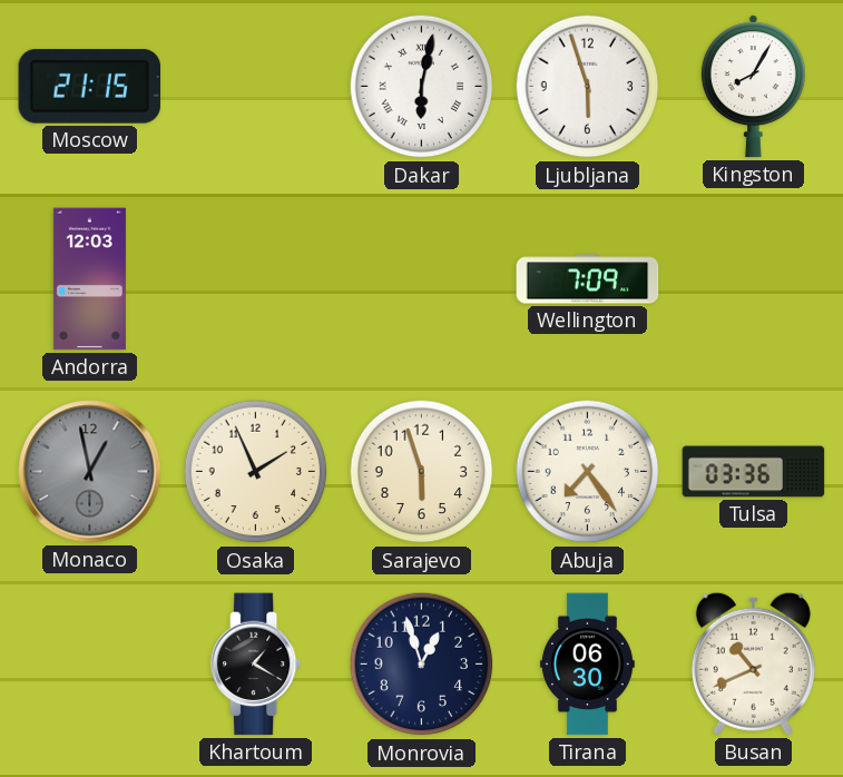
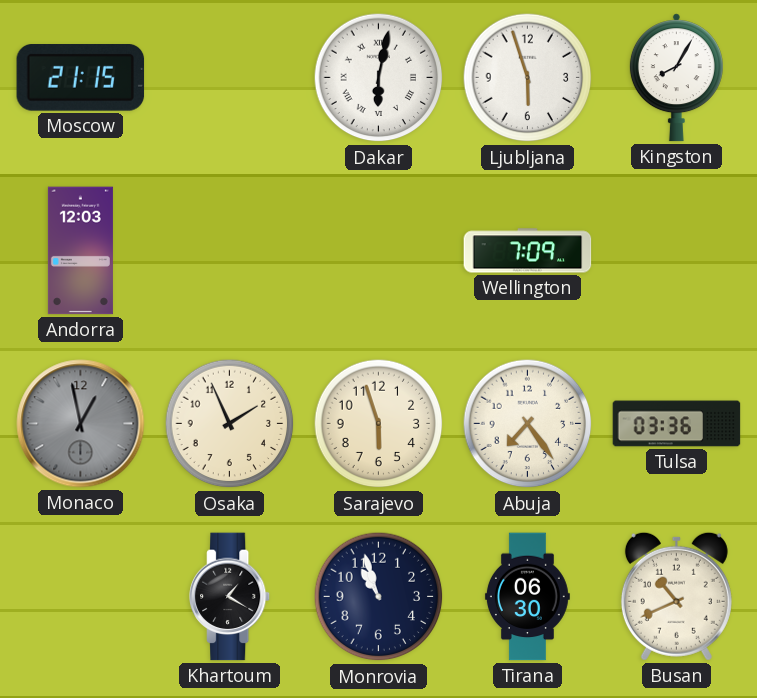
Monrovia: 12:57 -> 10:57 (379, 597)
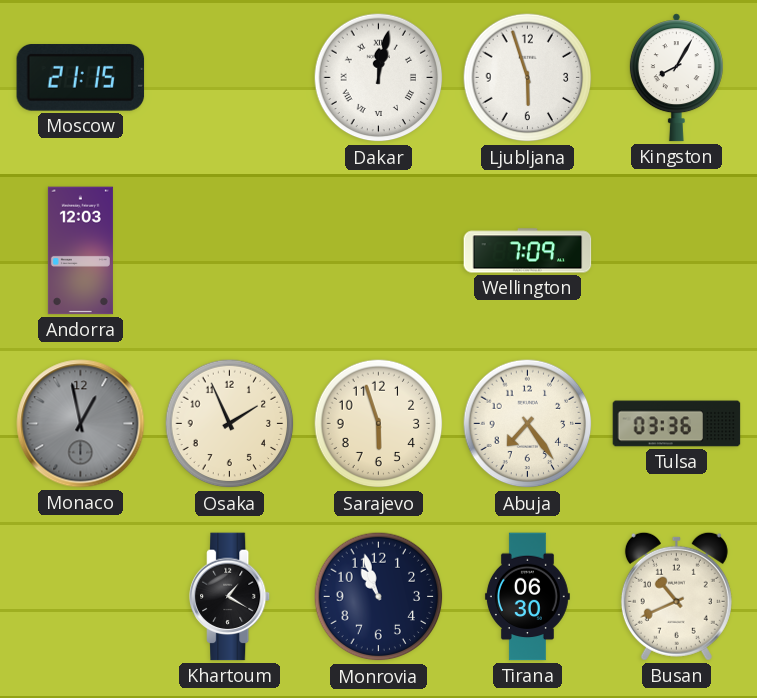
Dakar: 6:02 -> 12:02 (379, 78)
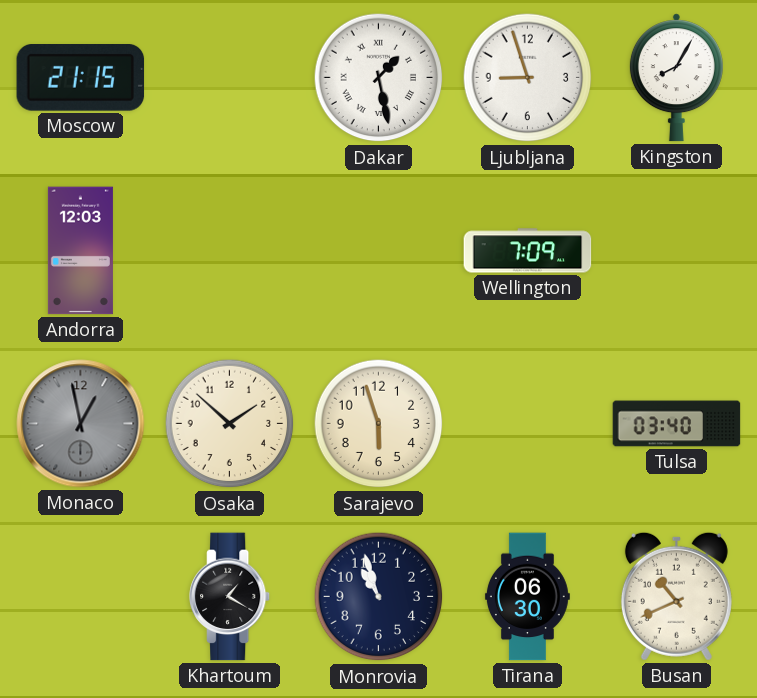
Dakar: 12:02 -> 1:28 (379, 78)
Ljubljana: 5:57 -> 8:57 (528, 78)
Osaka: 1:56 -> 1:52 (230, 424)
Abuja: 7:24 -> none (528, 424)
Tulsa: 03:36 -> 03:40 (677, 424)
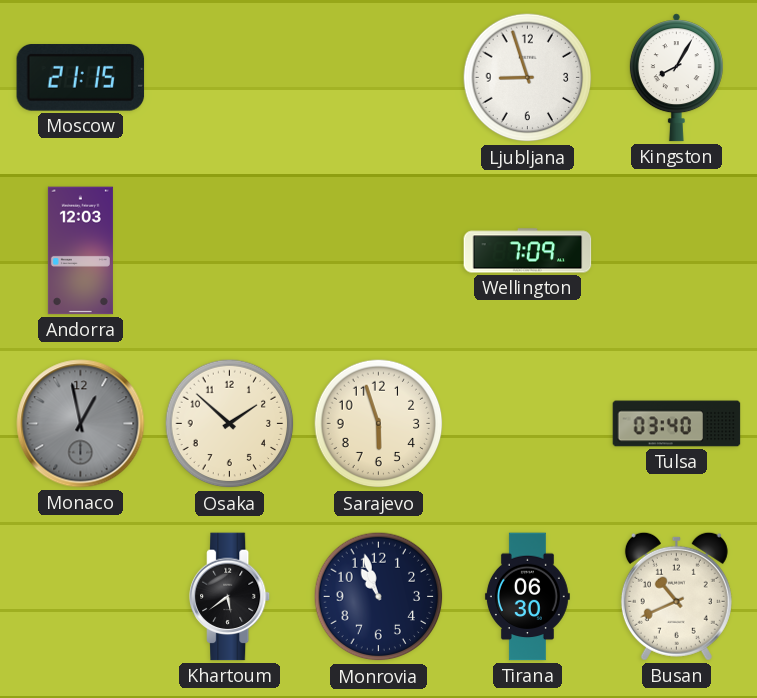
Dakar: 1:28 -> none (379, 78)
Khartoum: 1:20 -> 5:39 (231, 597)
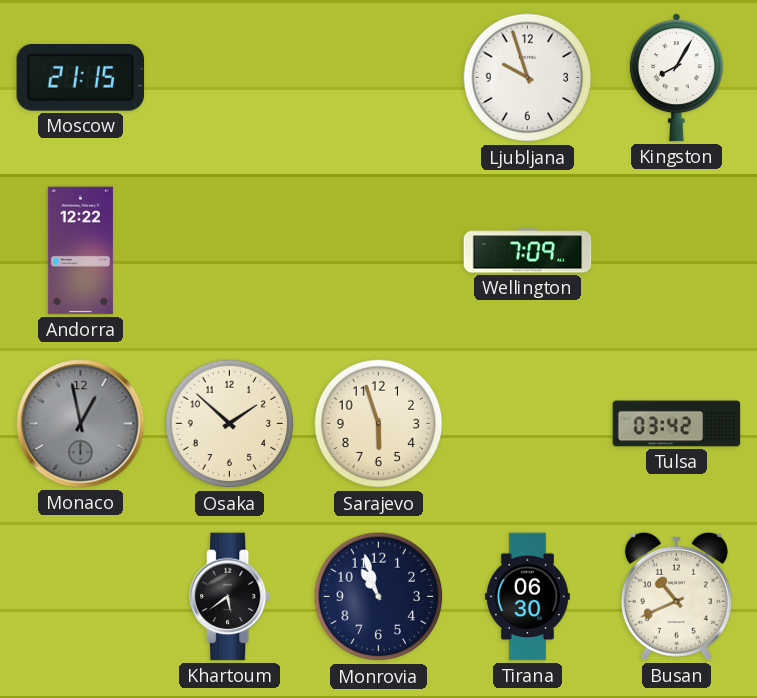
Ljubljana: 8:57 -> 9:57 (528, 78)
Andorra: 12:03 -> 12:22 (80, 251)
Tulsa: 03:40 -> 03:42 (677, 424)
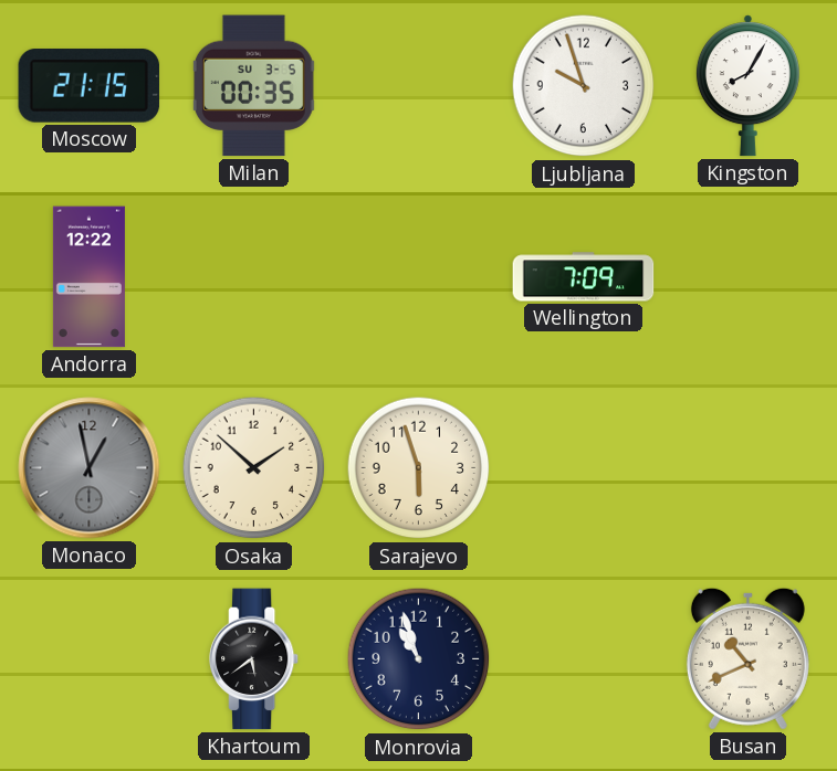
Milan: none -> 00:35 (253, 86)
Tulsa: 03:42 -> none (677, 424)
Tirana: 06:30 -> none (527, 597)
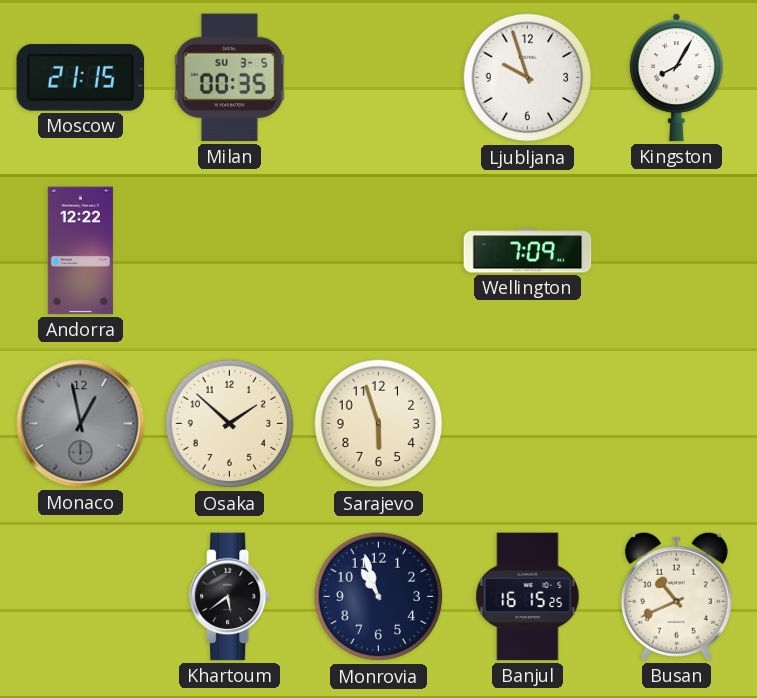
Banjul: none -> 16:15 (528, 597)
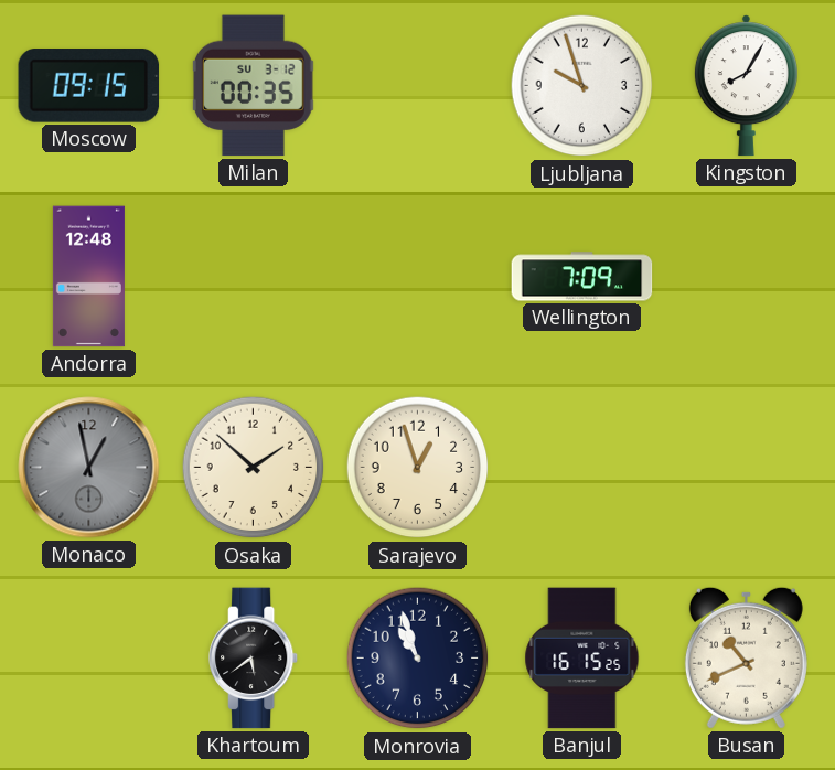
Moscow: 21:15 -> 09:15 (89, 86)
Milan date: SU 3-5 -> SU 3-12 (253, 86)
Andorra: 12:22 -> 12:48 (88, 277)
Sarajevo: 5:57 -> 12:57 (418, 468)
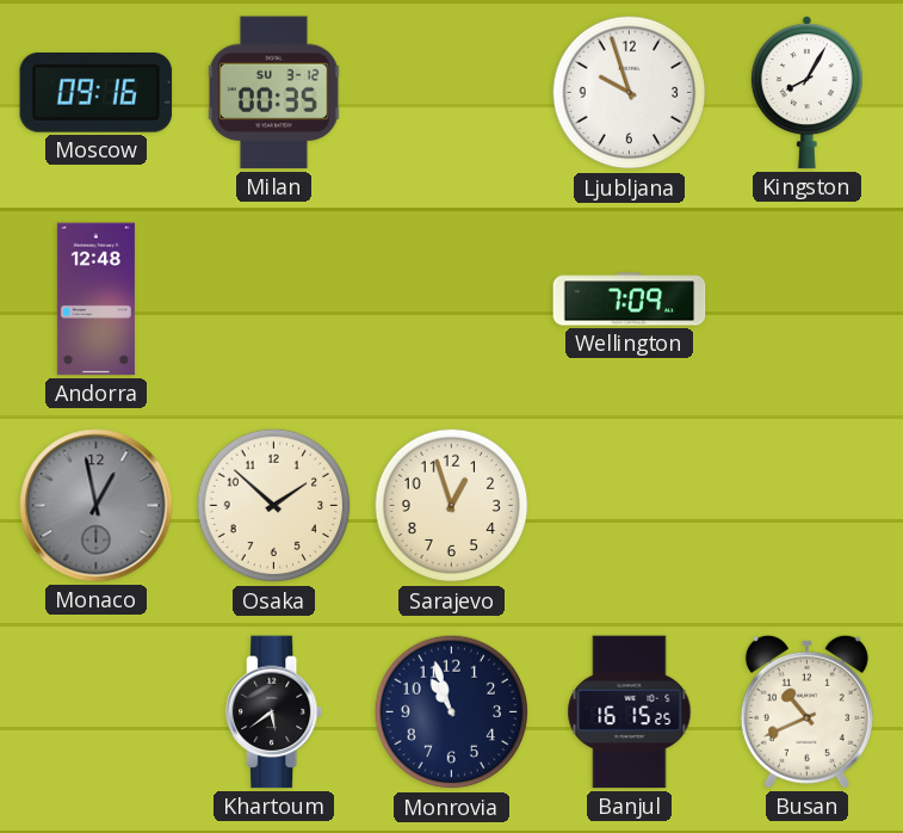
Moscow: 09:15 -> 09:16 (97, 93)
